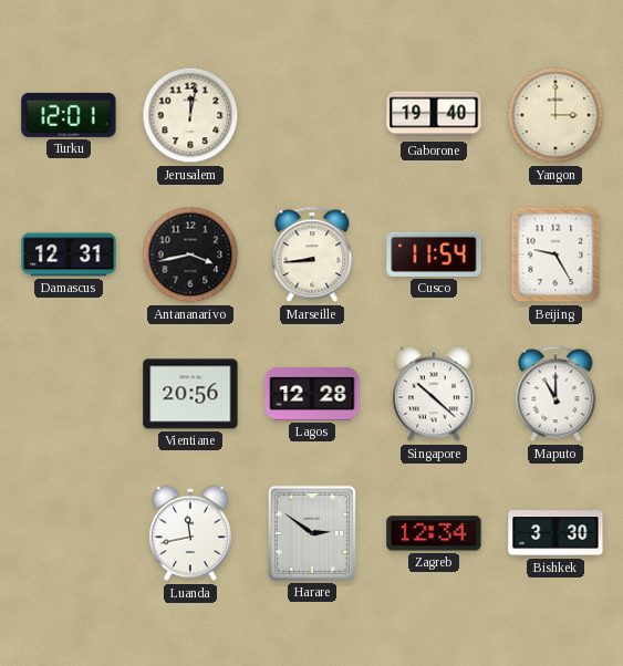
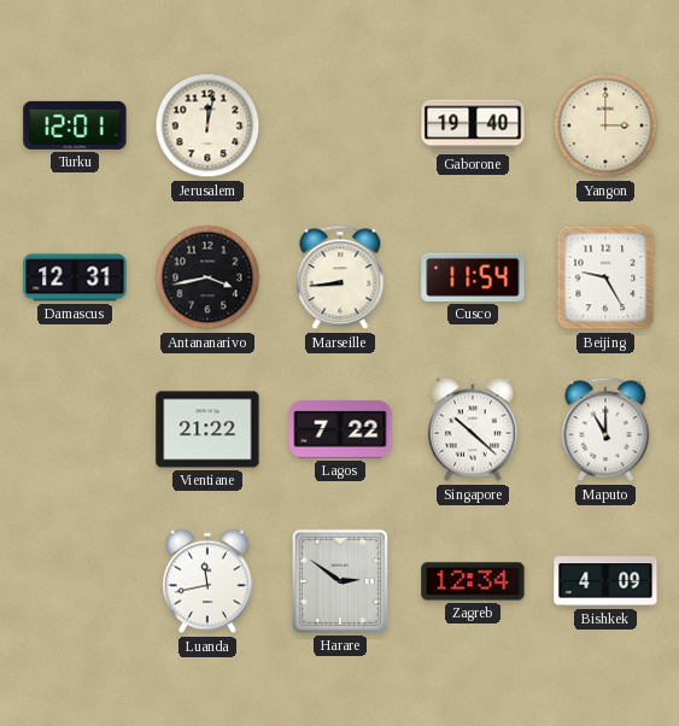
Vientiane: 20:56 -> 21:22 (207, 429)
Lagos: 12:28 -> 7:22 (340, 429)
Bishkek: 3:30 -> 4:09 (605, 581)
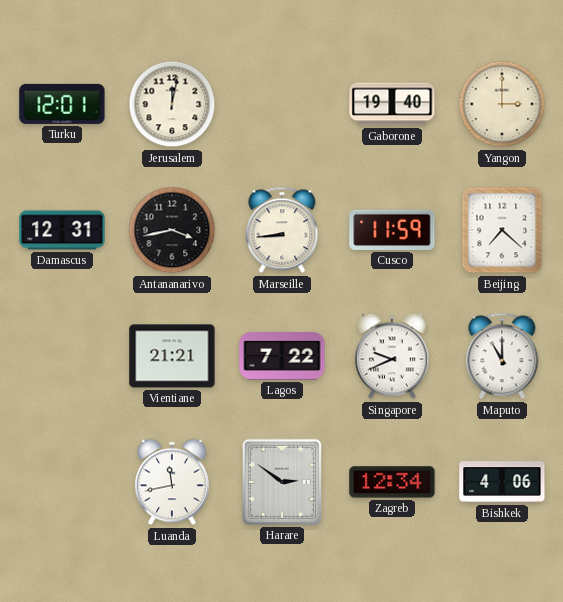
Cusco: 11:54 -> 11:59 (392, 230)
Beijing: 9:25 -> 7:22 (502, 230)
Vientiane: 21:22 -> 21:21 (172, 356)
Singapore: 10:22 -> 9:41 (392, 356)
Bishkek: 4:09 -> 4:06 (502, 482)
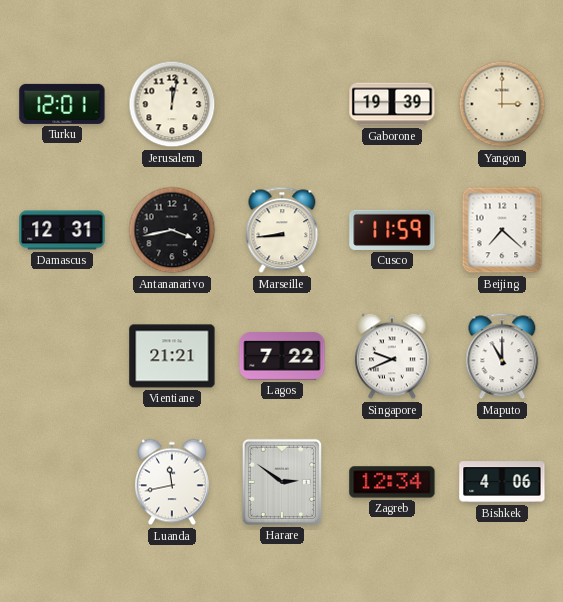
Gaborone: 19:40 -> 19:39 (392, 104)
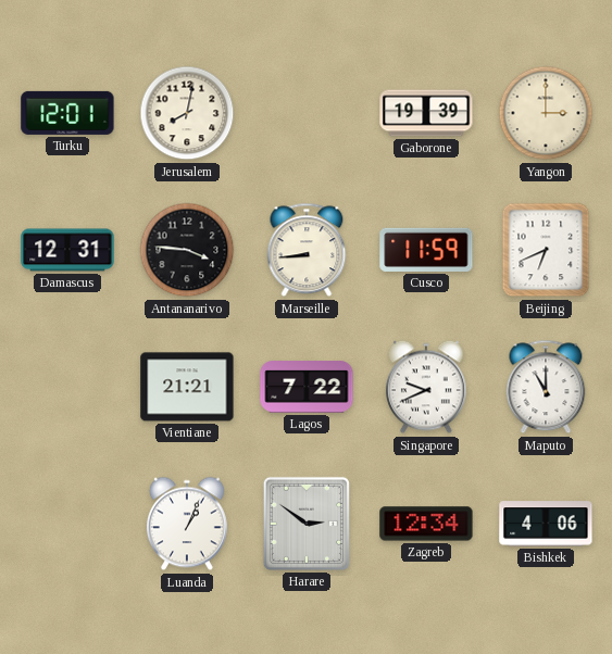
Jerusalem: 12:02 -> 8:02 (187, 113)
Antananarivo: 3:43 -> 3:46 (187, 250)
Beijing: 7:22 -> 6:41 (546, 250)
Luanda: 11:43 -> 1:04 (187, 524)
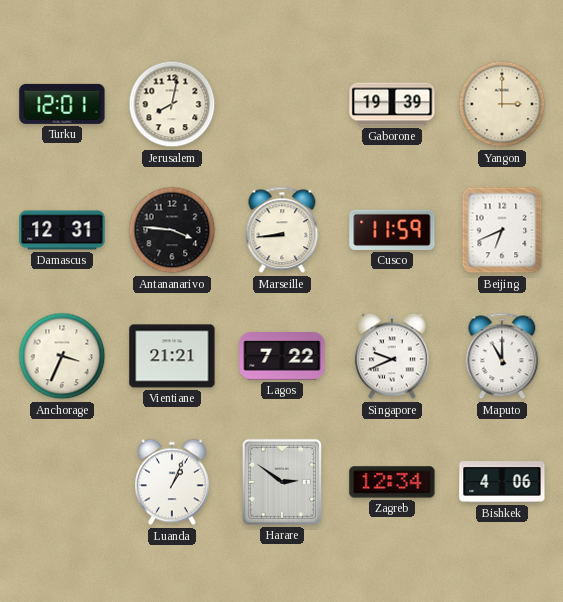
Anchorage: none -> 3:34 (62, 356)
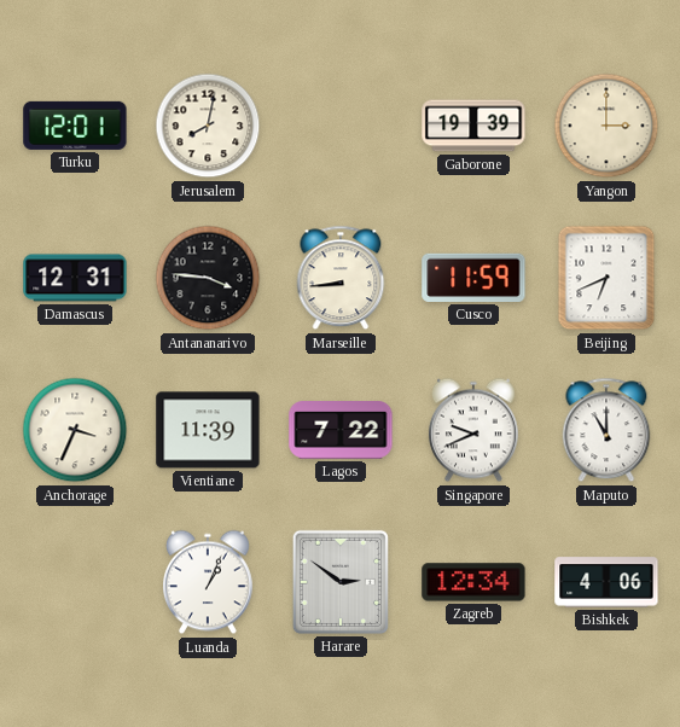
Vientiane: 21:21 -> 11:39 (208, 430)
